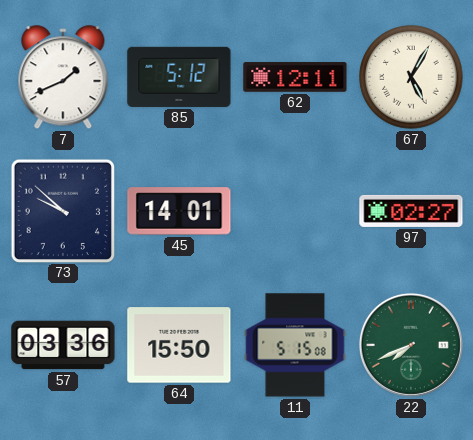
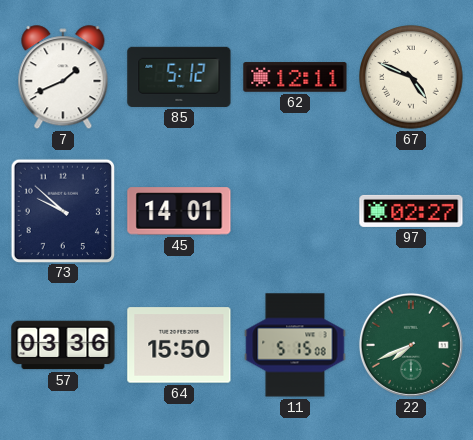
67: 5:05 -> 4:49 (411, 77)
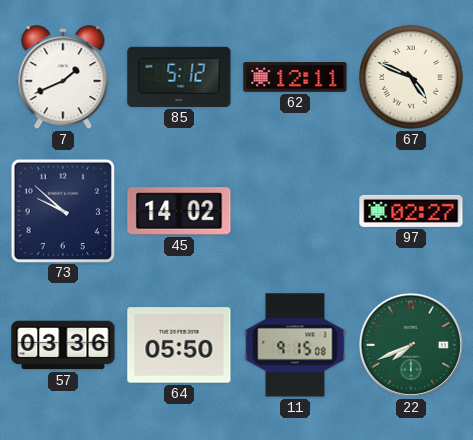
45: 14:01 -> 14:02 (179, 211)
64: 15:50 -> 05:50 (179, 345)
11: 5:15 -> 9:15 (295, 345)
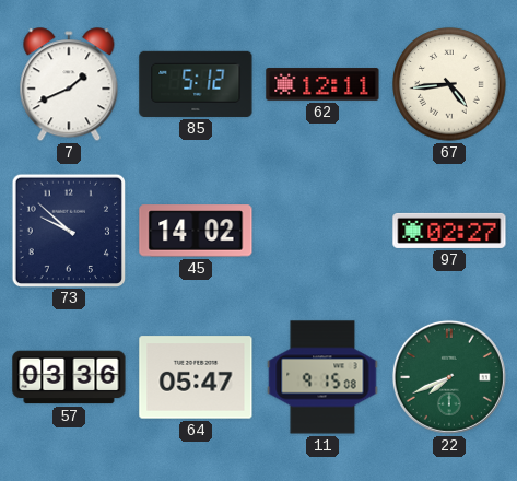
67: 4:49 -> 4:44 (449, 84)
64: 05:50 -> 05:47 (196, 377)
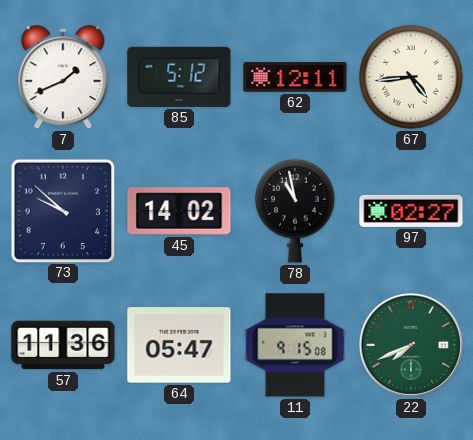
78: none -> 10:58 (295, 211)
57: 03:36 -> 11:36 (63, 345)
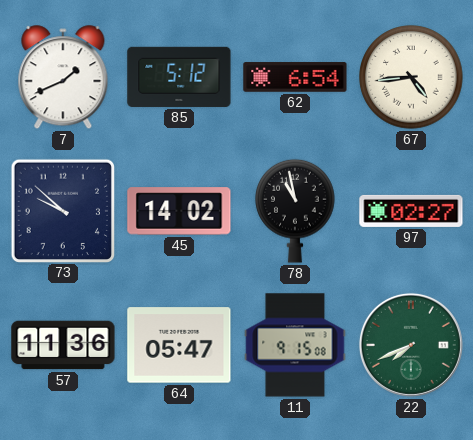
62: 12:11 -> 6:54 (295, 77)
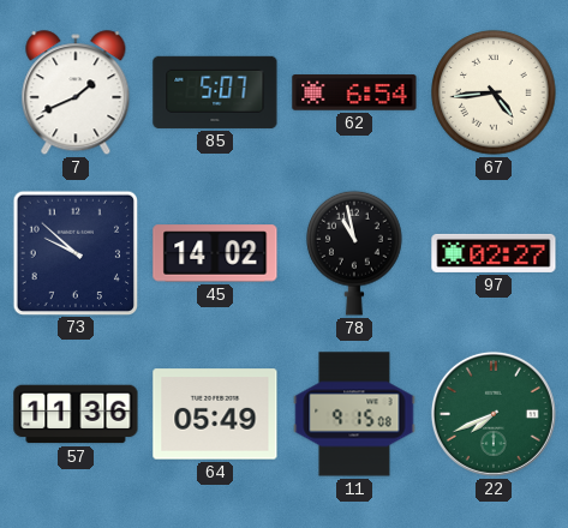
85: 5:12 -> 5:07 (215, 92)
64: 05:47 -> 05:49 (215, 414)
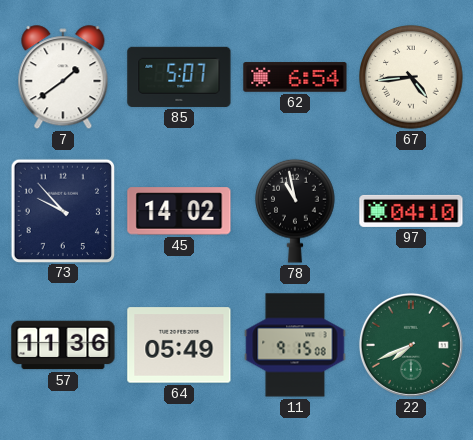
7: 1:41 -> 1:39 (63, 78)
73: 9:52 -> 9:53 (62, 210)
97: 02:27 -> 04:10 (411, 211)
